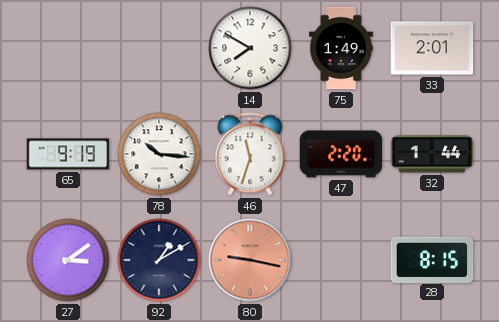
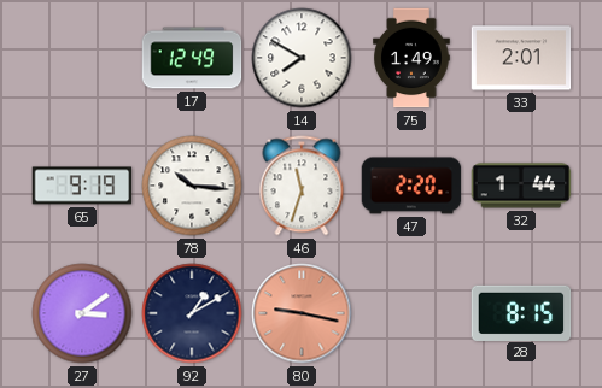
17: none -> 12:49 (192, 58)
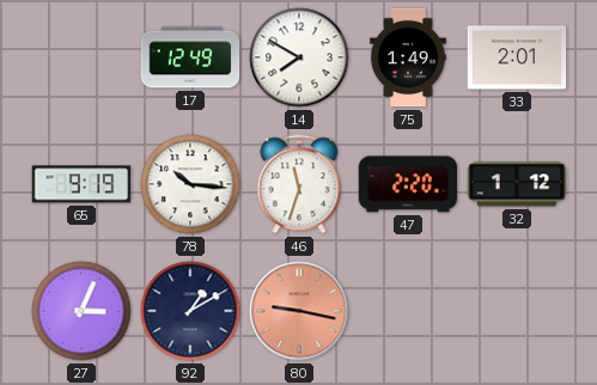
32: 1:44 -> 1:12 (517, 184)
27: 3:09 -> 3:04 (81, 311)
28: 8:15 -> none (521, 312)
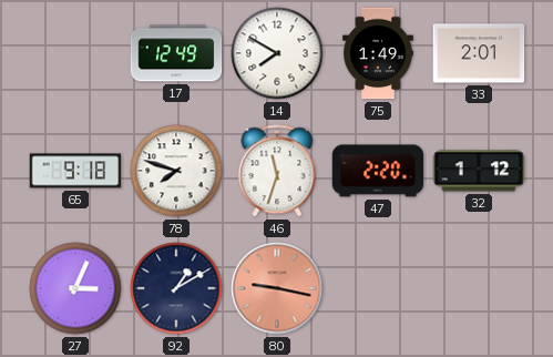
65: 9:19 -> 9:18 (75, 171)
78: 10:16 -> 7:48 (176, 171)
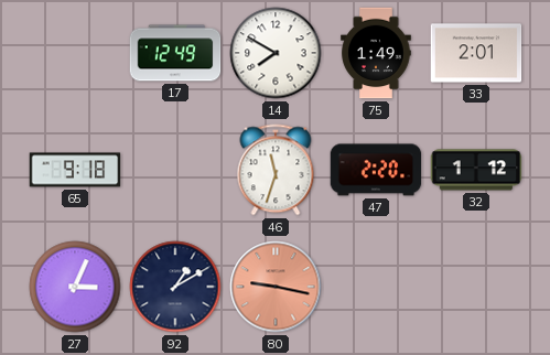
78: 7:48 -> none (176, 171)
